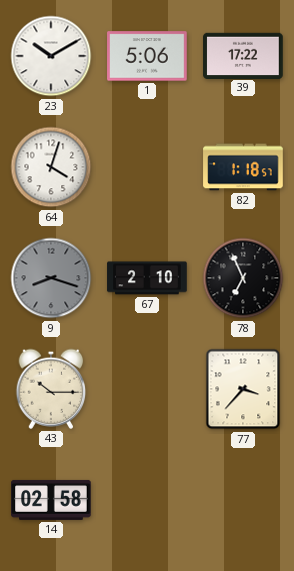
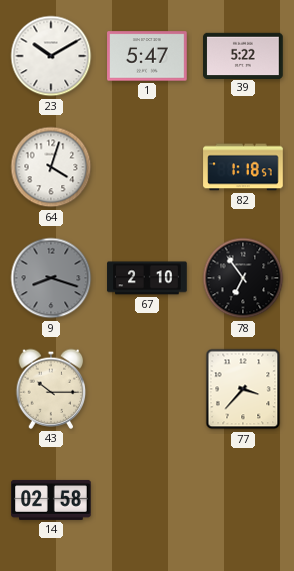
1: 5:06 -> 5:47 (147, 56)
39: 17:22 -> 5:22 (243, 55)
78: 6:56 -> 6:54 (243, 278)
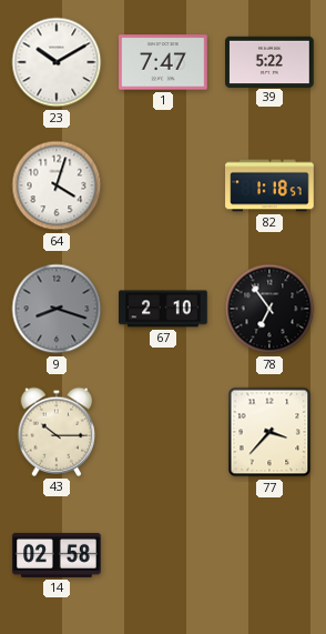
1: 5:47 -> 7:47 (163, 62)
